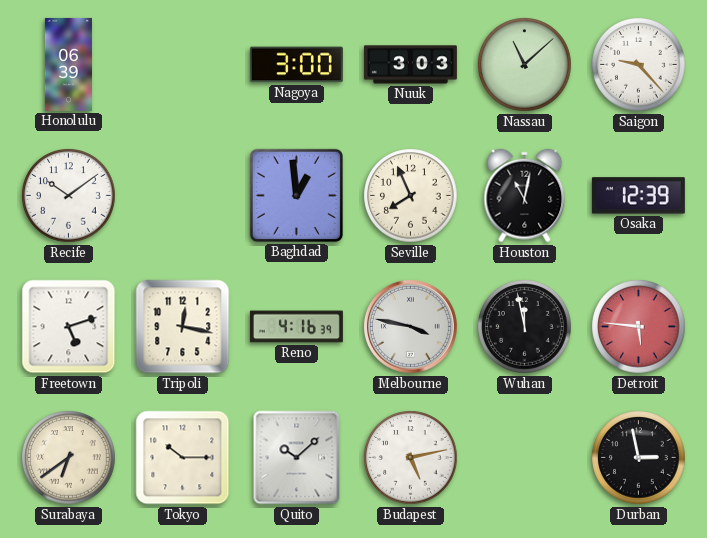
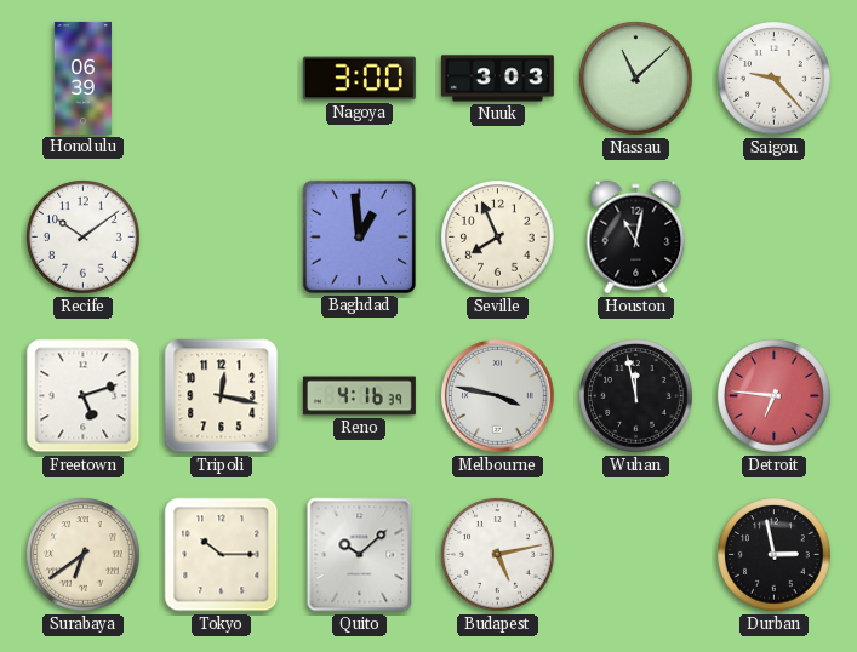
Osaka: 12:39 -> none (638, 196)
Detroit: 5:46 -> 6:46 (775, 396)
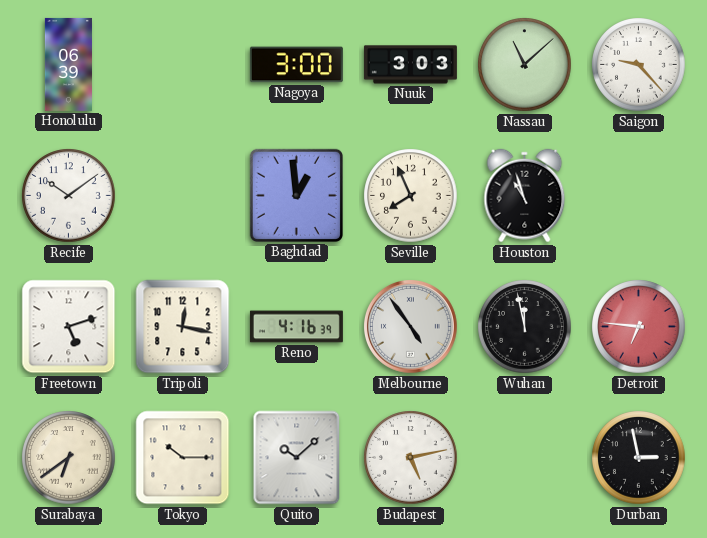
Houston: 11:02 -> 10:57 (525, 196)
Melbourne: 3:47 -> 4:54 (411, 327)
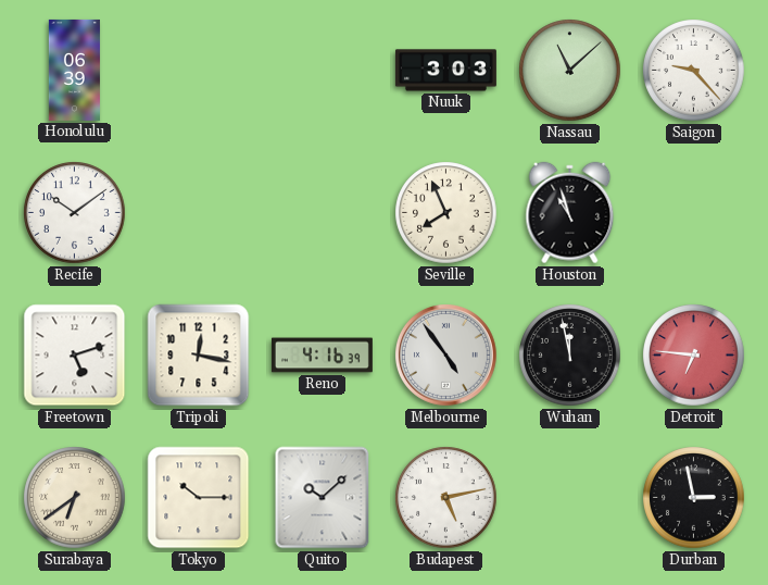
Nagoya: 3:00 -> none (296, 65)
Baghdad: 12:59 -> none (296, 195)
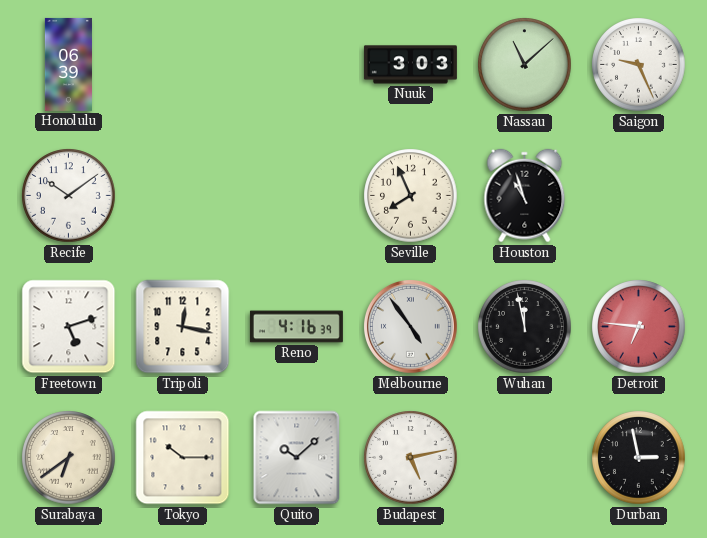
Saigon: 9:23 -> 9:26 (639, 65)
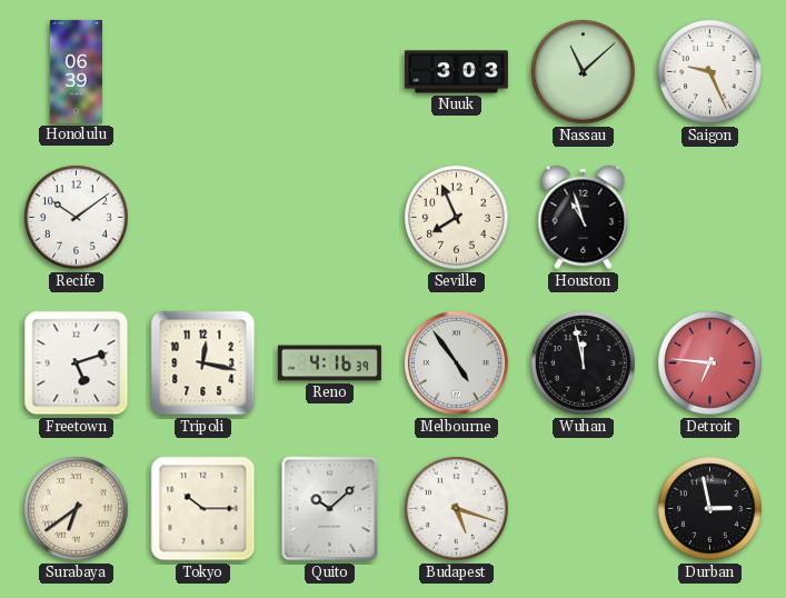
Budapest: 5:13 -> 5:18 (457, 509)
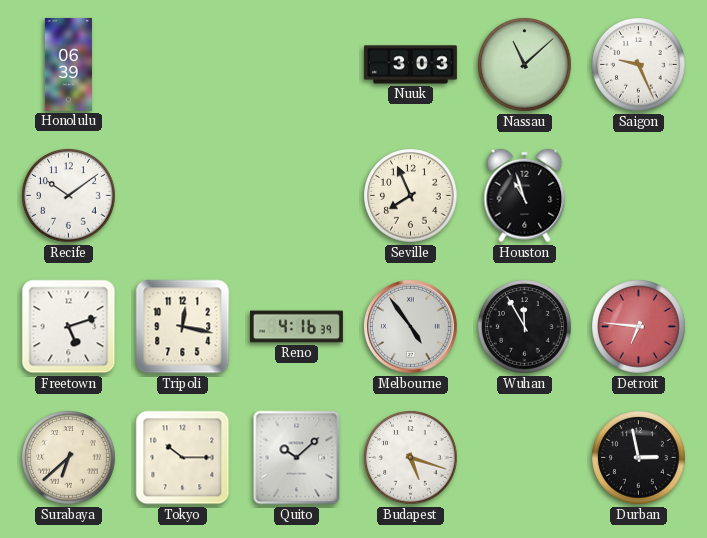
Wuhan: 11:58 -> 11:55 (525, 327)
Surabaya: 6:39 -> 6:38 (69, 458)
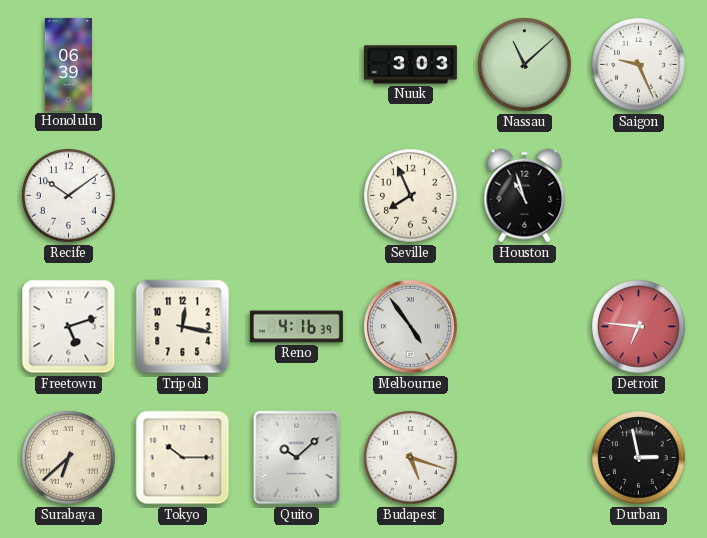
Wuhan: 11:55 -> none (525, 327)
